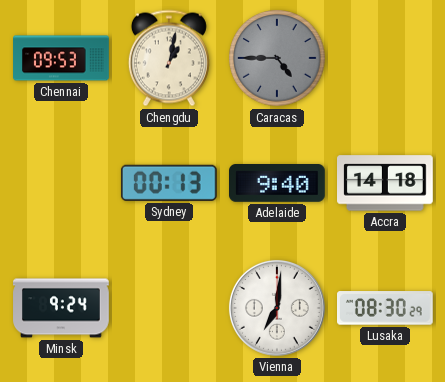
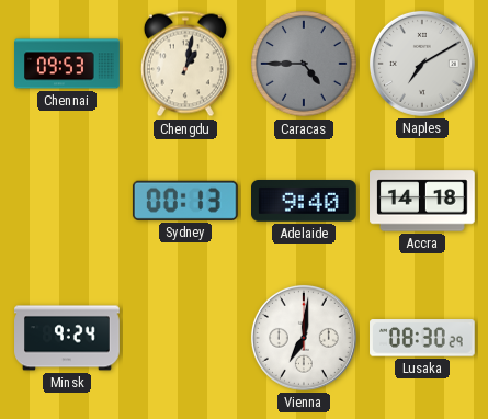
Naples: none -> 7:10 (422, 64)
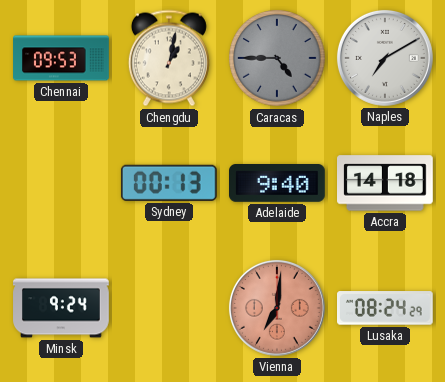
Vienna dial: white -> salmon (277, 308)
Lusaka: 08:30 -> 08:24 (386, 308)
